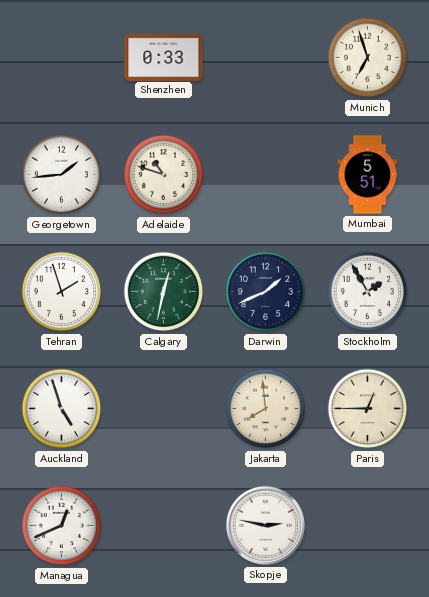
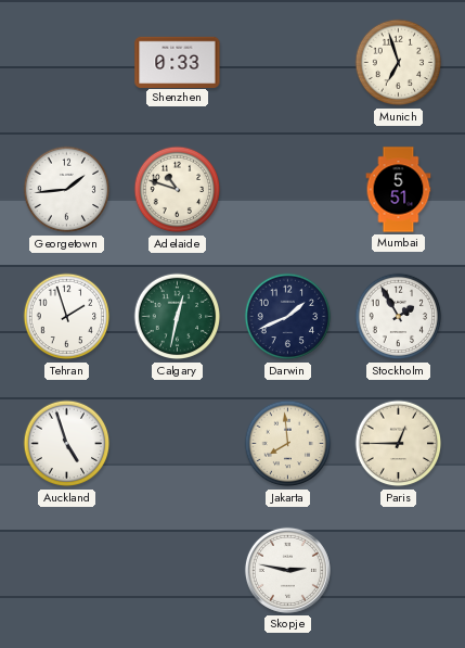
Managua: 12:41 -> none (62, 526)
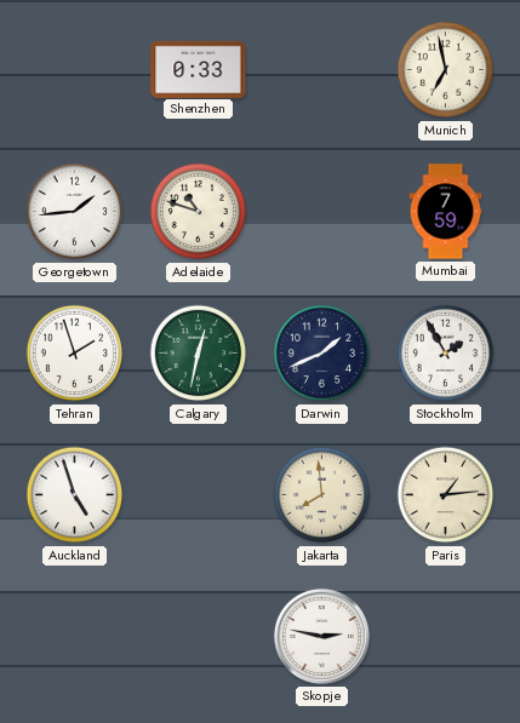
Munich: 6:57 -> 6:58 (446, 70)
Mumbai: 5:51 -> 7:59 (446, 212)
Paris: 12:45 -> 1:14 (446, 495)
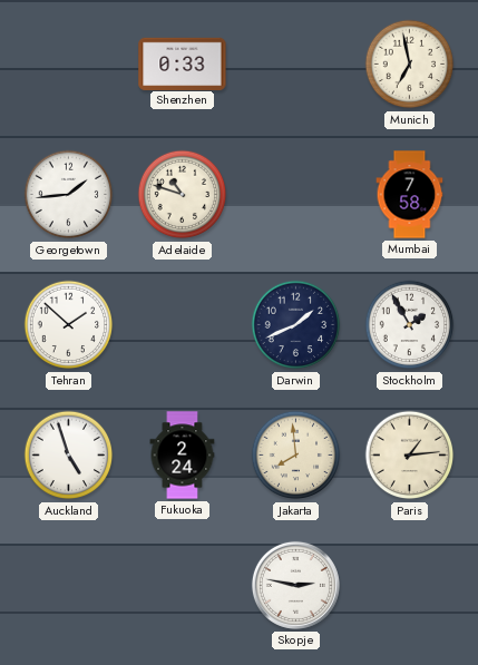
Mumbai: 7:59 -> 7:58 (410, 195)
Tehran: 1:57 -> 1:52 (69, 325)
Calgary: 12:32 -> none (199, 354)
Fukuoka: none -> 2:24 (183, 456)
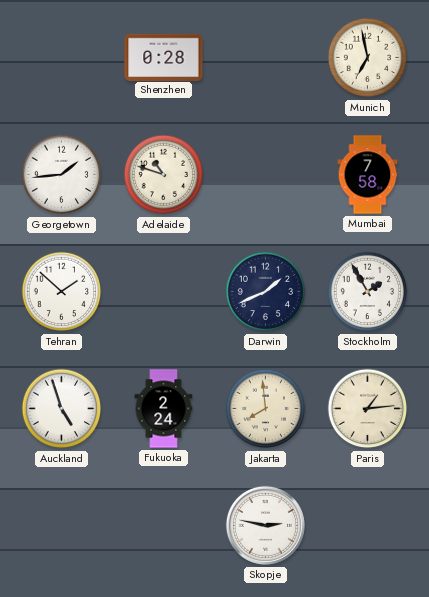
Shenzhen: 0:33 -> 0:28 (164, 57)
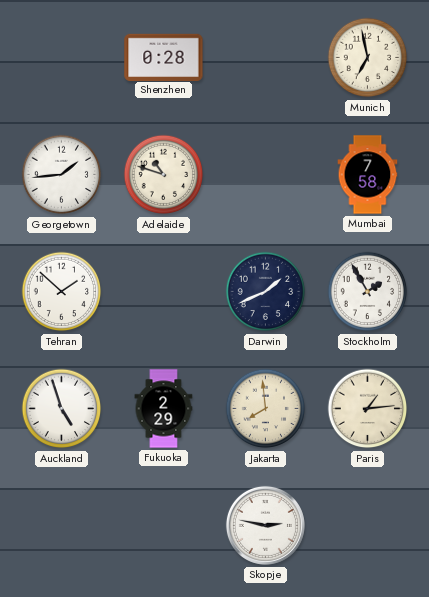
Fukuoka: 2:24 -> 2:29 (164, 409)
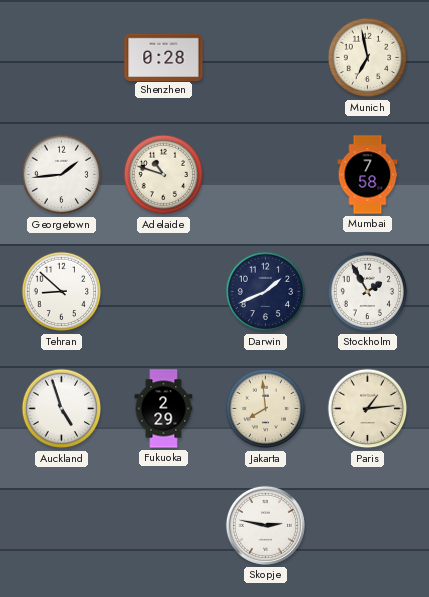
Tehran: 1:52 -> 8:52 (62, 292)
